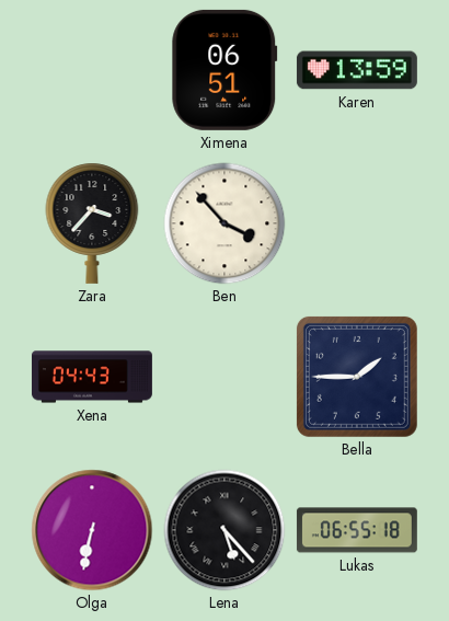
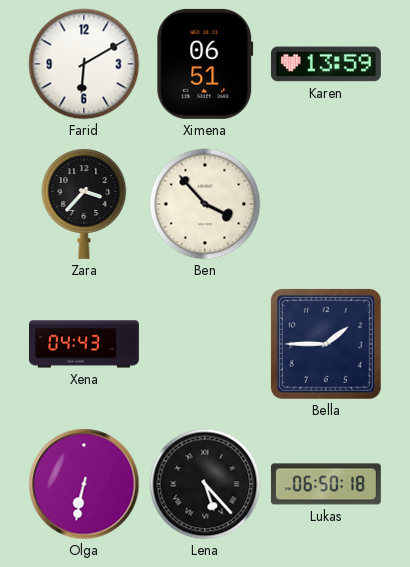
Farid: none -> 6:10 (84, 64)
Lukas: 06:55 -> 06:50 (326, 484)
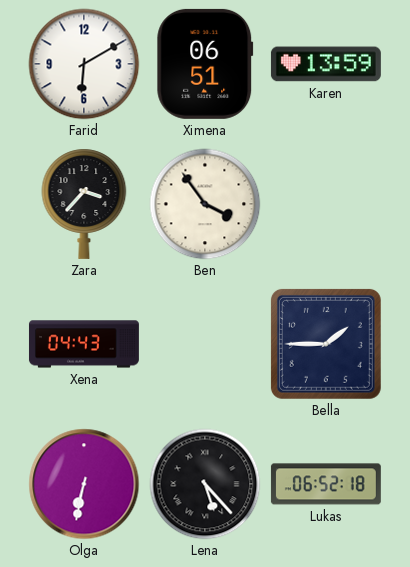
Ben: 3:53 -> 3:54 (205, 204)
Lukas: 06:50 -> 06:52 (326, 484)
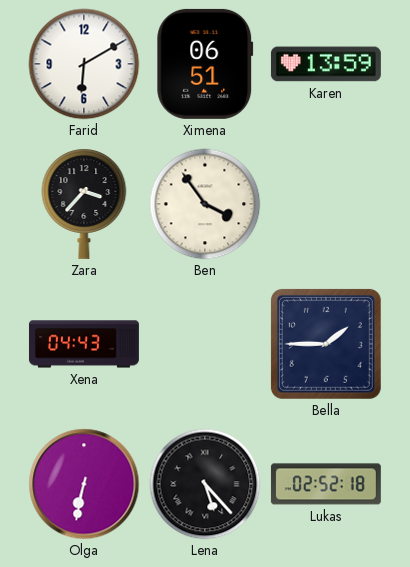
Lukas: 06:52 -> 02:52 (326, 484)
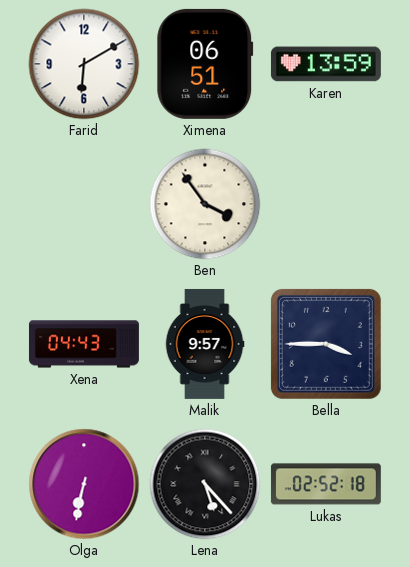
Zara: 3:37 -> none (84, 204)
Malik: none -> 9:57 (205, 344)
Bella: 1:45 -> 3:45 (326, 344)
